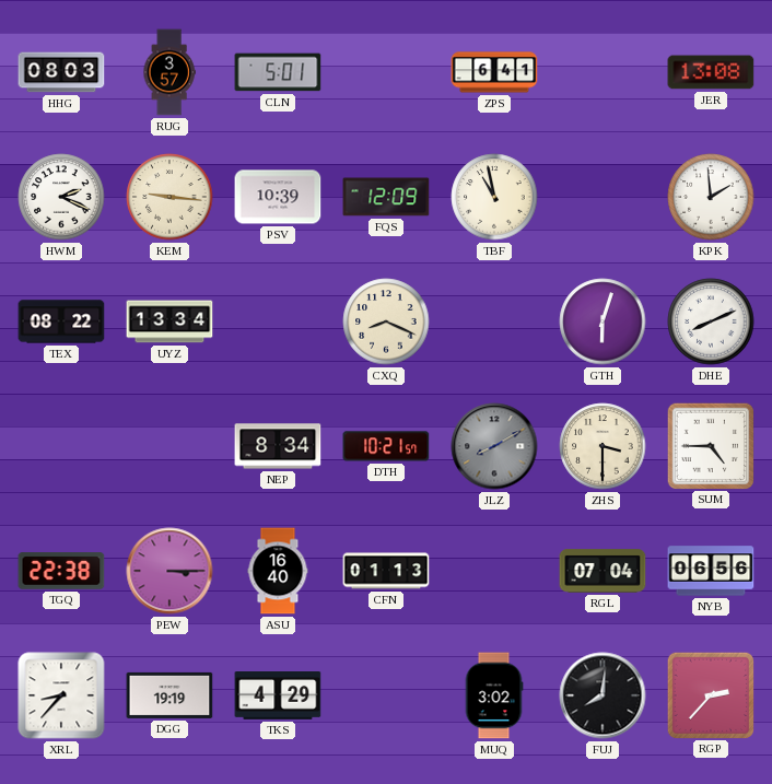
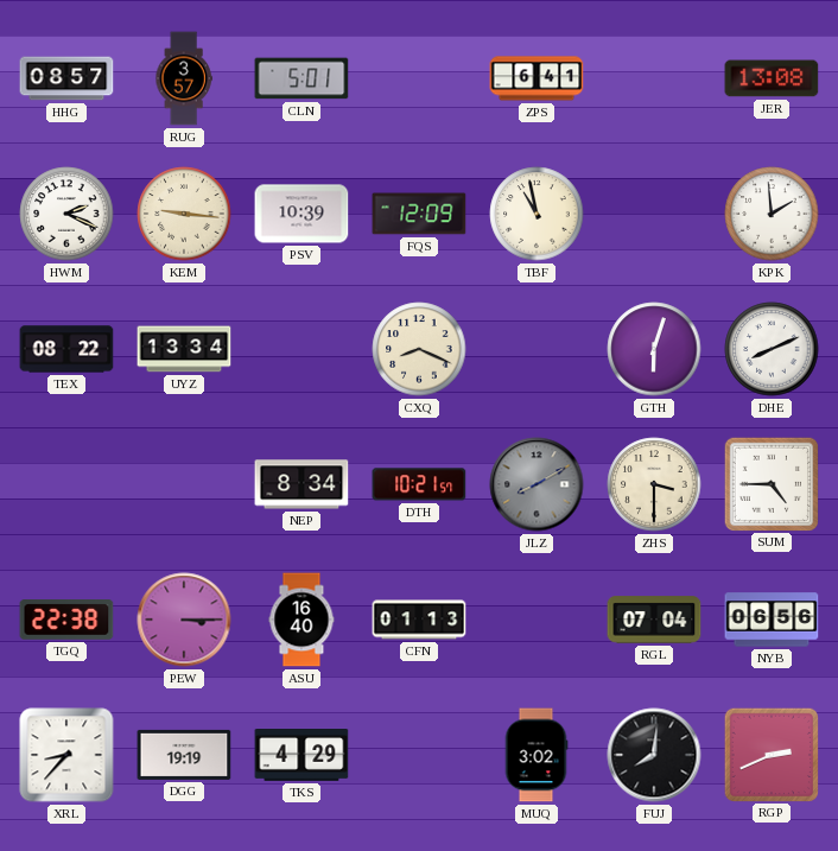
HHG: 08:03 -> 08:57 (66, 78)
RGP: 2:37 -> 2:41 (770, 754)
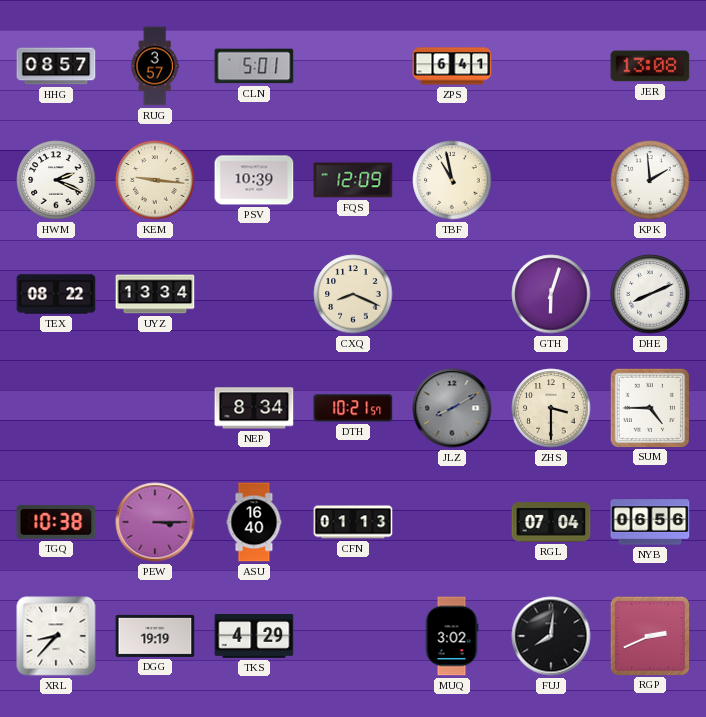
TGQ: 22:38 -> 10:38 (56, 522)
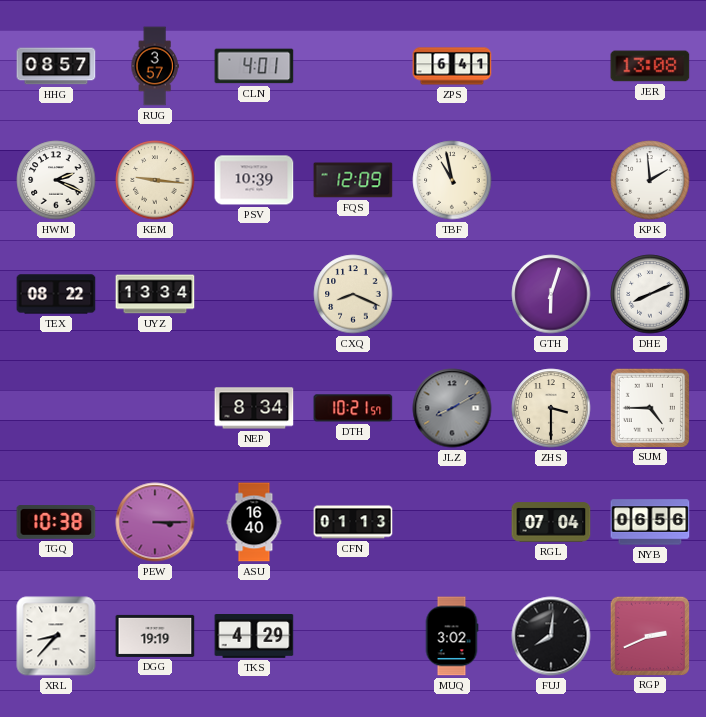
CLN: 5:01 -> 4:01 (254, 66)
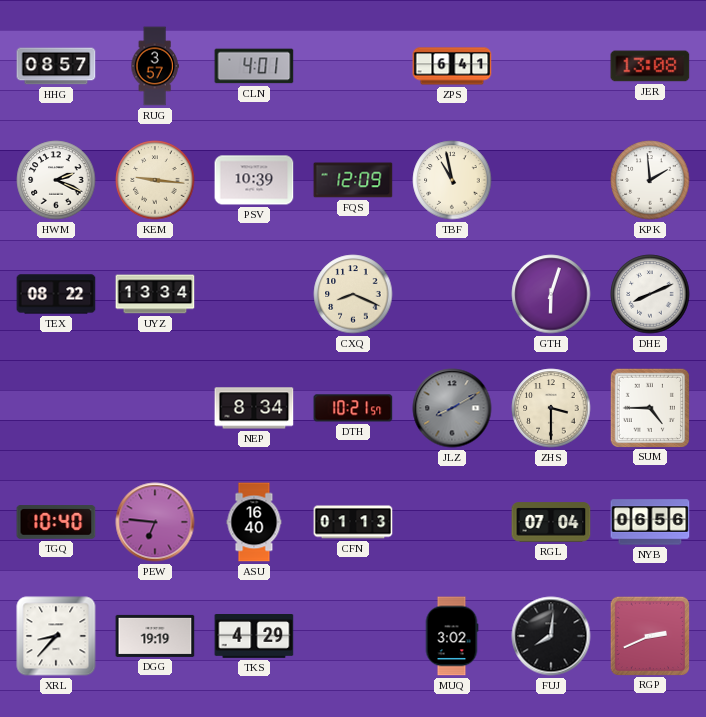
TGQ: 10:38 -> 10:40 (56, 522)
PEW: 3:15 -> 6:46 (155, 522)
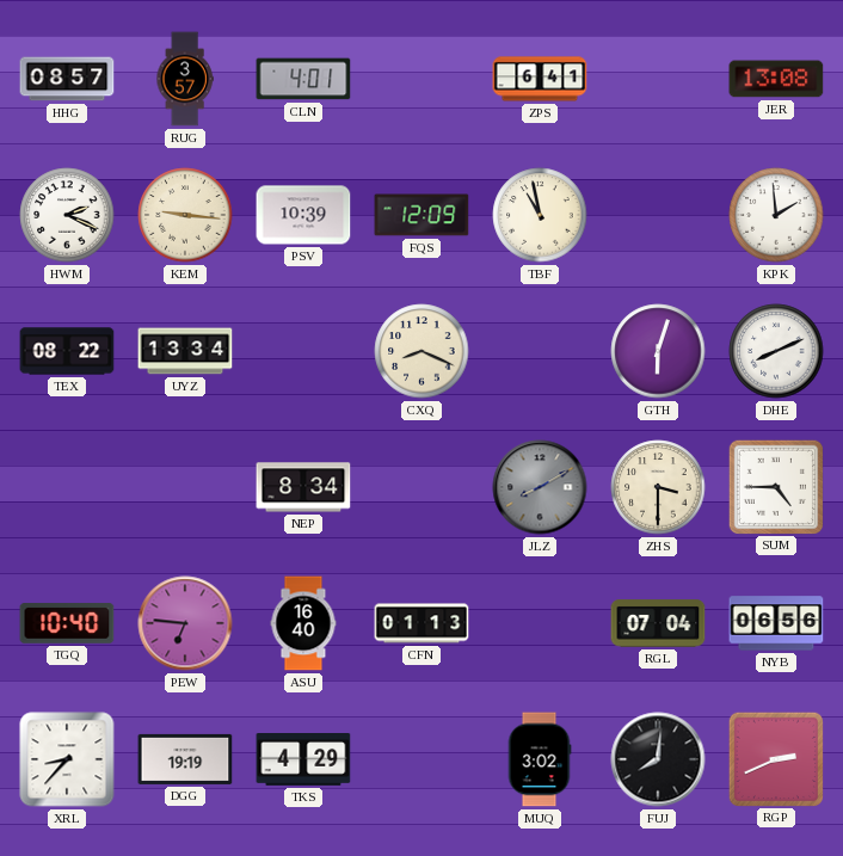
DTH: 10:21 -> none (353, 408)
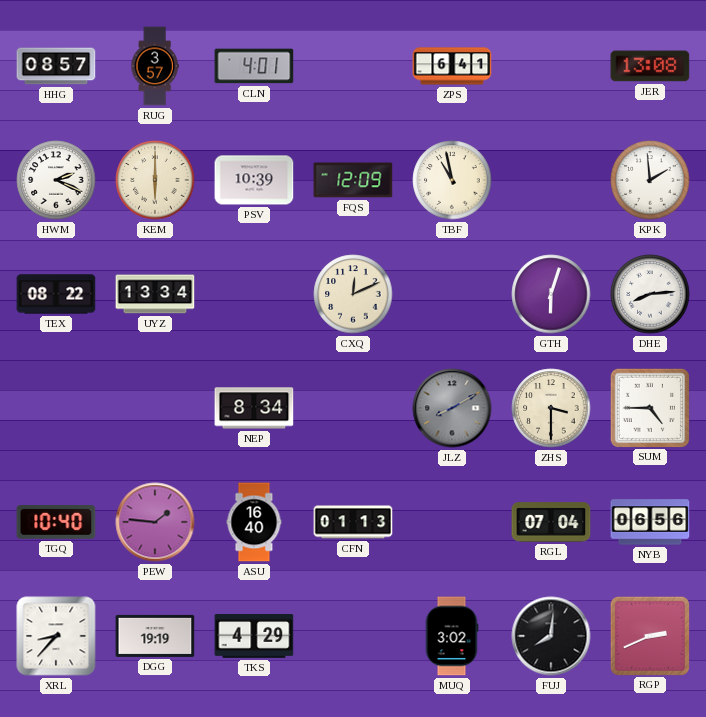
KEM: 9:16 -> 6:00 (155, 180)
CXQ: 8:19 -> 12:11 (353, 294)
DHE: 8:11 -> 8:14 (650, 294)
PEW: 6:46 -> 1:46 (155, 522)
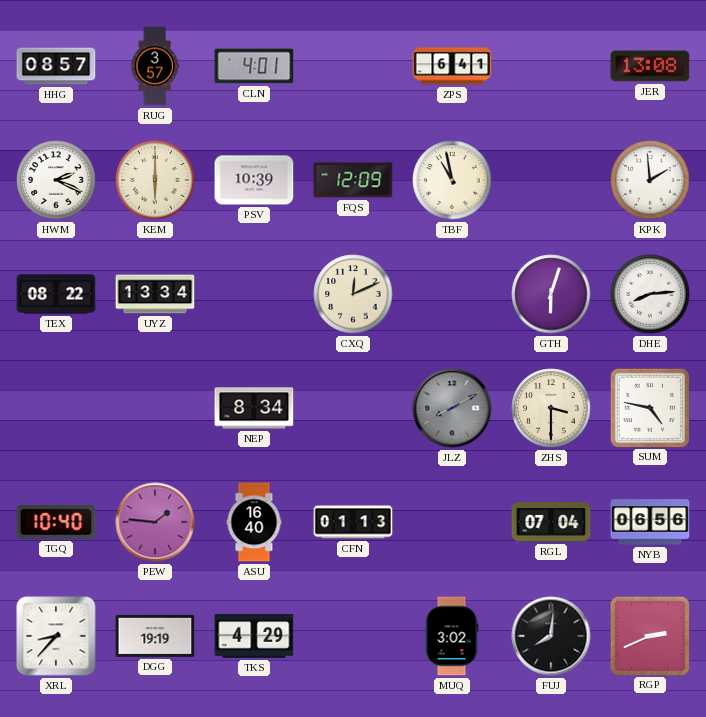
SUM: 4:45 -> 4:47 (649, 407)
